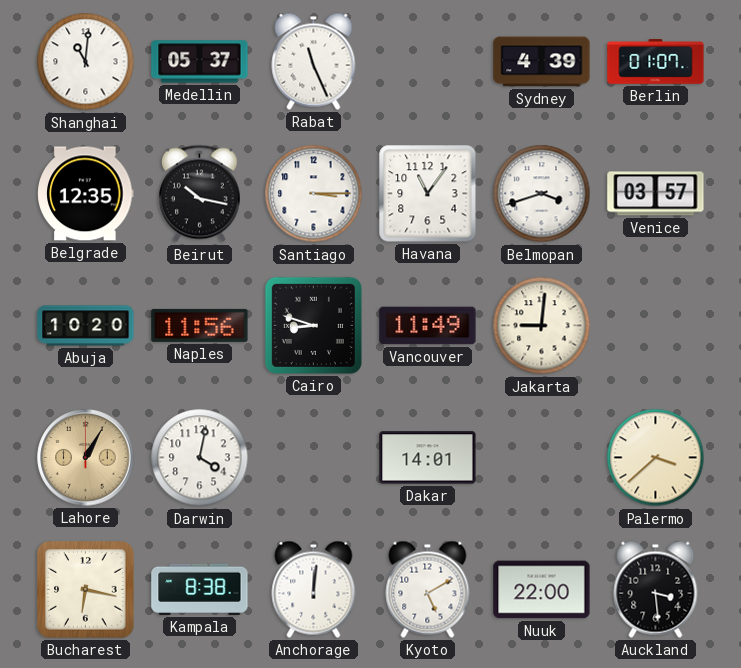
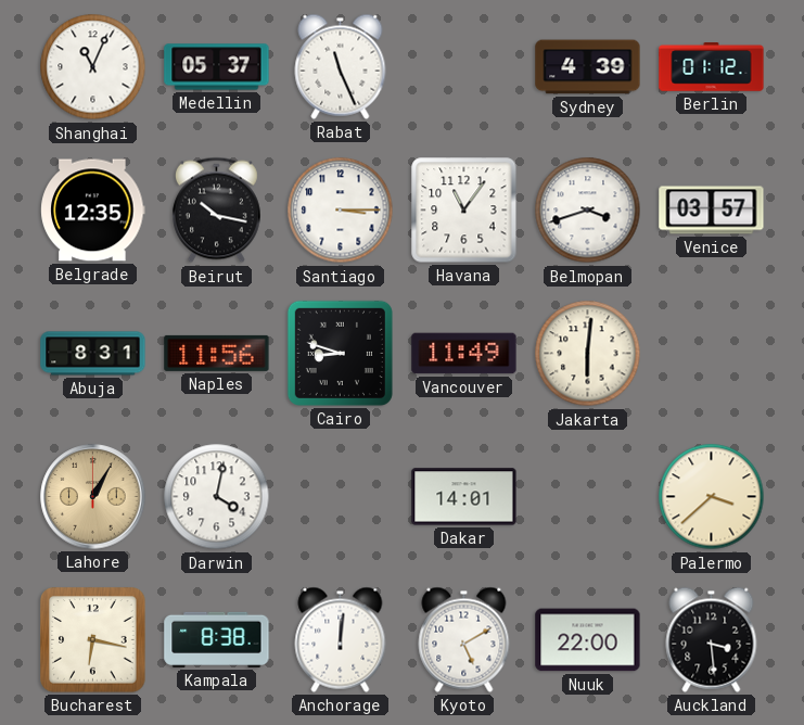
Shanghai: 11:01 -> 11:04 (93, 67)
Berlin: 01:07 -> 01:12 (712, 67)
Abuja: 10:20 -> 8:31 (93, 354)
Jakarta: 9:01 -> 6:01 (588, 354)
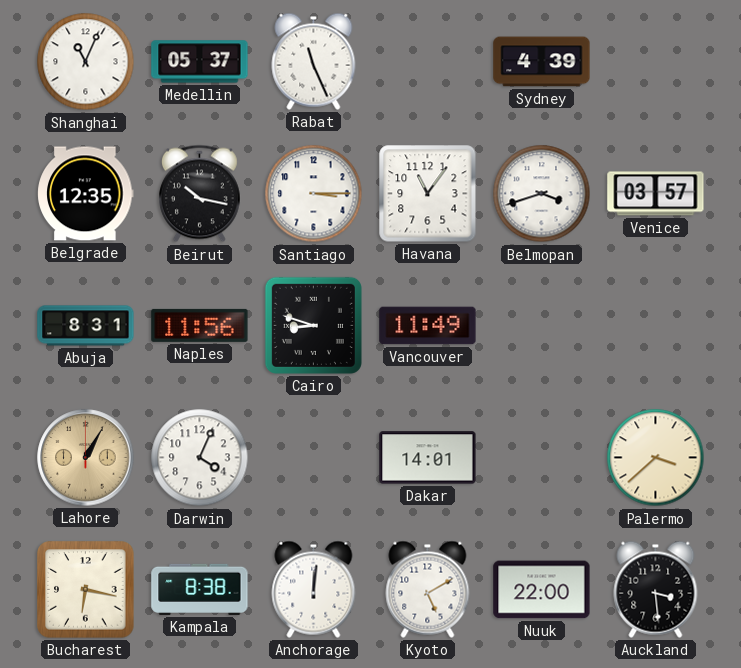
Berlin: 01:12 -> none (712, 67)
Jakarta: 6:01 -> none (588, 354)
Darwin: 4:02 -> 4:04 (200, 458)
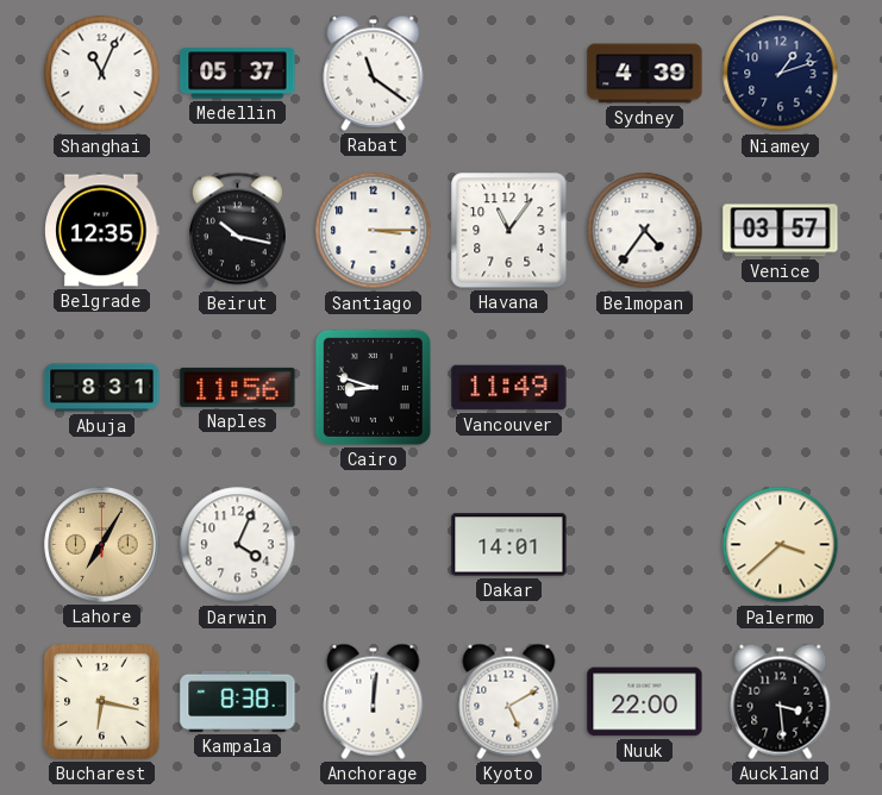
Rabat: 11:26 -> 11:21 (374, 73)
Niamey: none -> 1:12 (781, 74)
Belmopan: 3:42 -> 4:36 (645, 231)
Lahore: 1:05 -> 7:05 (102, 545)
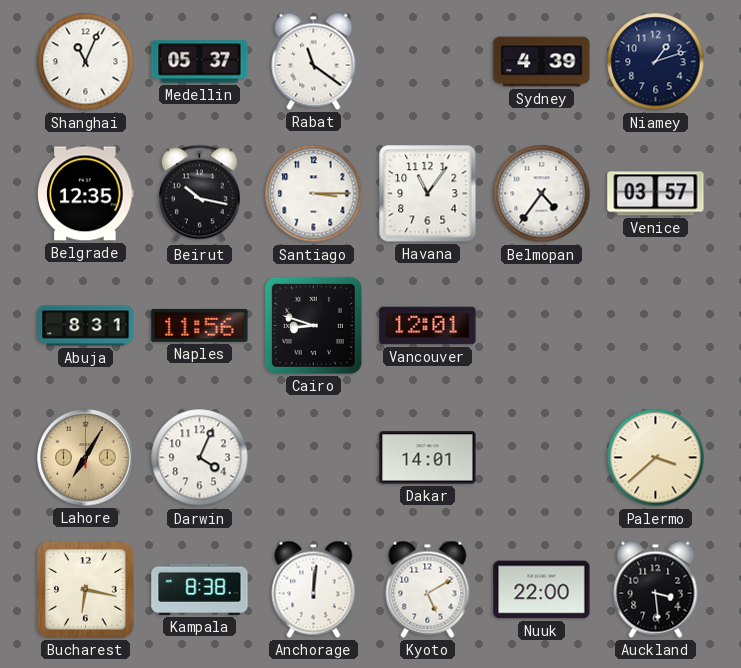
Vancouver: 11:49 -> 12:01 (428, 326)
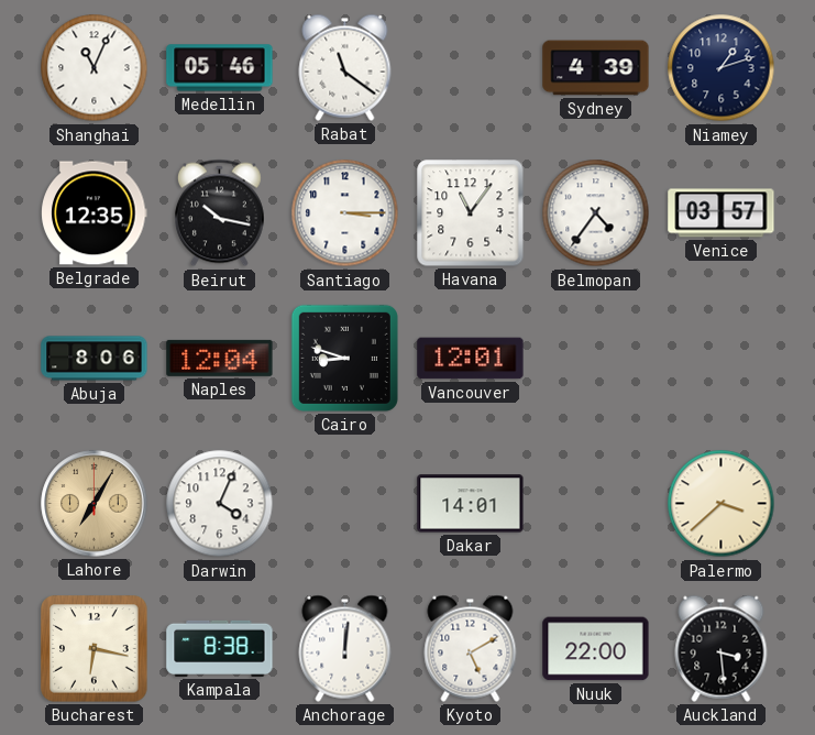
Medellin: 05:37 -> 05:46 (220, 68)
Abuja: 8:31 -> 8:06 (95, 359)
Naples: 11:56 -> 12:04 (220, 358)
